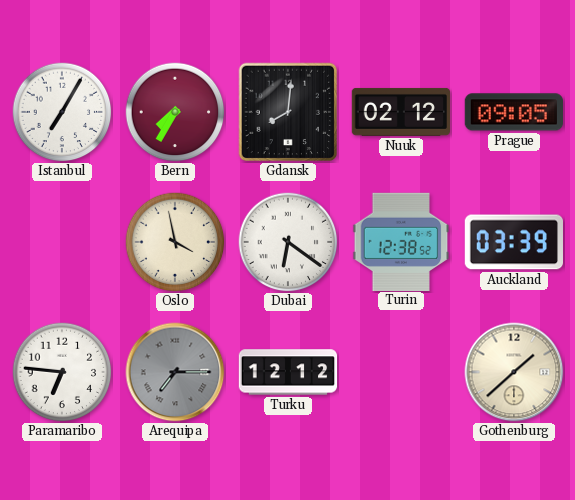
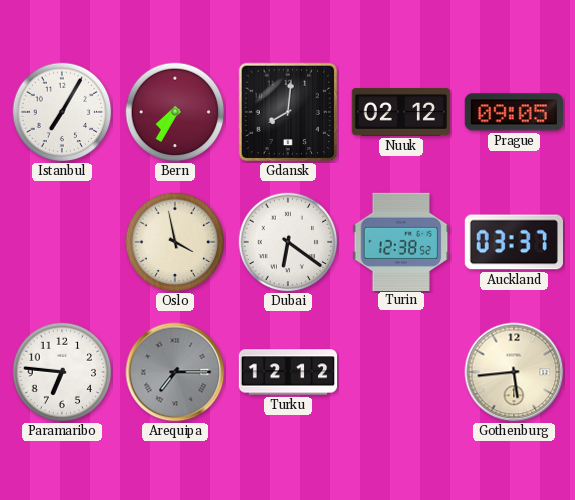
Auckland: 03:39 -> 03:37 (513, 242)
Gothenburg: 1:38 -> 5:44 (514, 372)
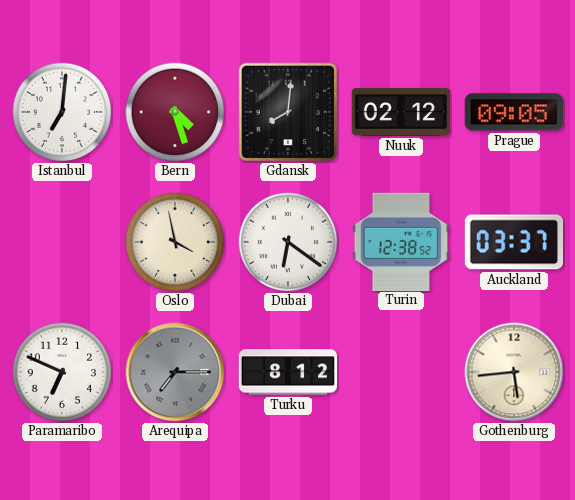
Istanbul: 7:05 -> 7:01 (62, 112)
Bern: 7:35 -> 4:27 (175, 112)
Paramaribo: 6:46 -> 6:49 (62, 372)
Turku: 12:12 -> 8:12 (288, 372)
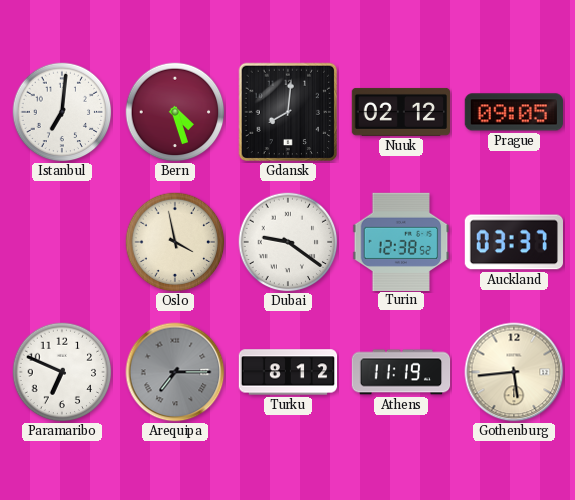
Dubai: 6:21 -> 9:21 (288, 242)
Athens: none -> 11:19 (401, 372)
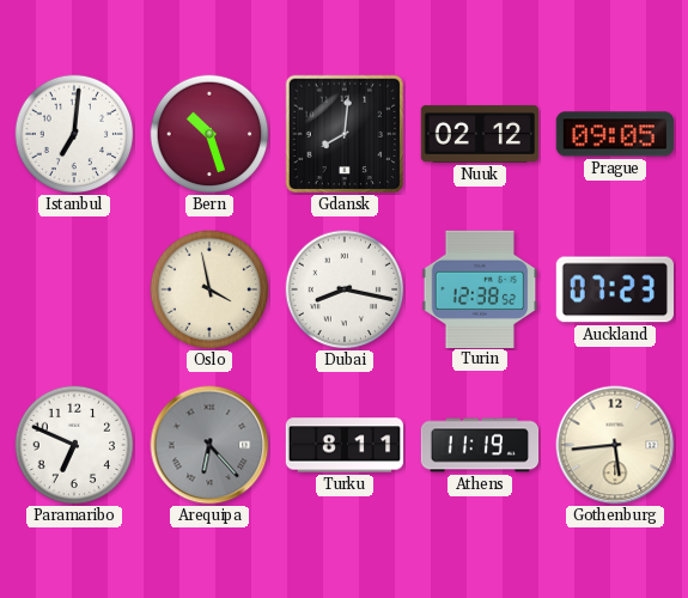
Bern: 4:27 -> 10:27 (209, 134)
Dubai: 9:21 -> 8:17 (345, 289)
Auckland: 03:37 -> 07:23 (614, 289)
Arequipa: 7:15 -> 6:23 (209, 445)
Turku: 8:12 -> 8:11 (345, 445)
